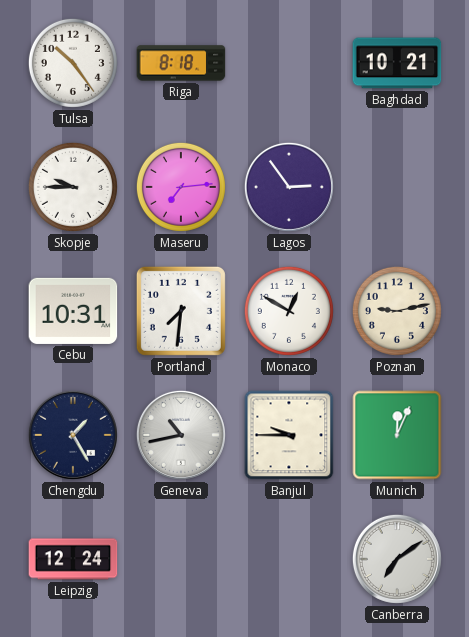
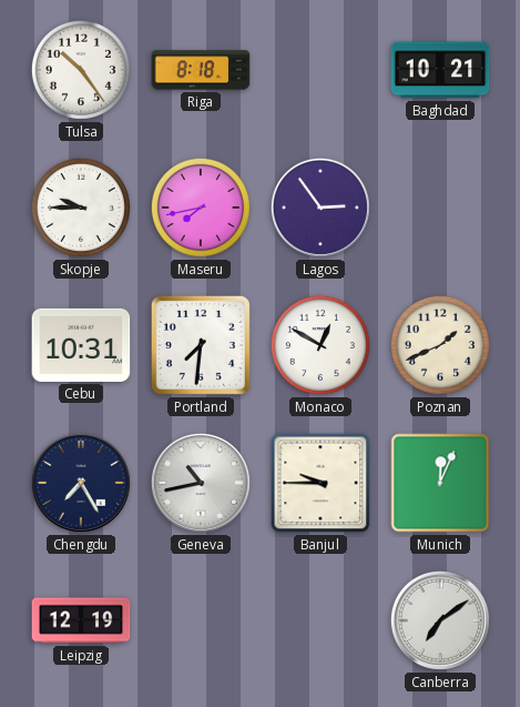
Maseru: 7:14 -> 7:43 (201, 208)
Poznan: 9:13 -> 1:41 (440, 345)
Chengdu: 1:25 -> 7:25 (81, 483)
Leipzig: 12:24 -> 12:19 (81, 620)
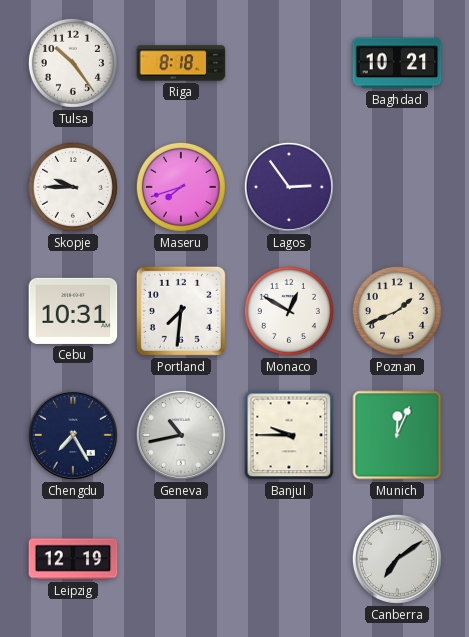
Maseru: 7:43 -> 7:42 (181, 187)
